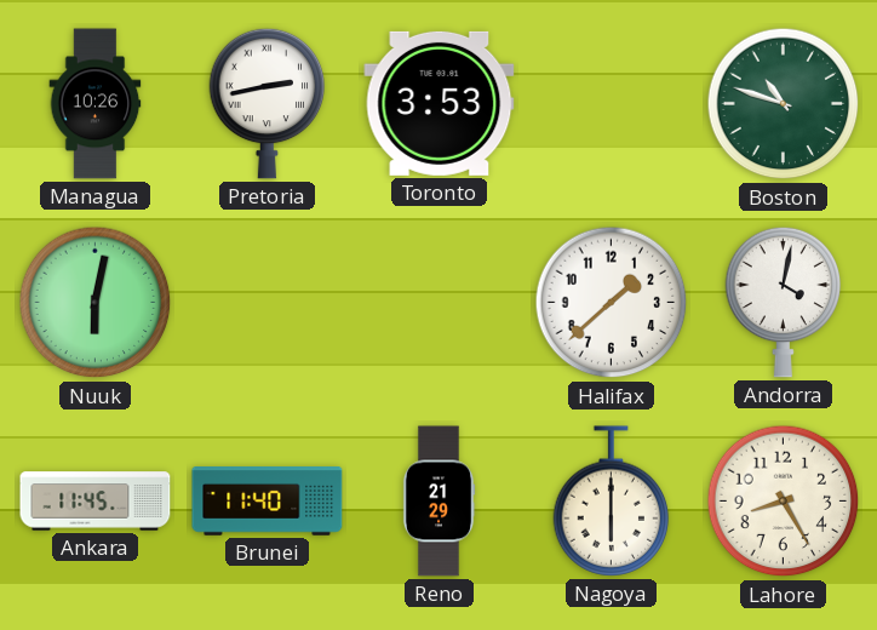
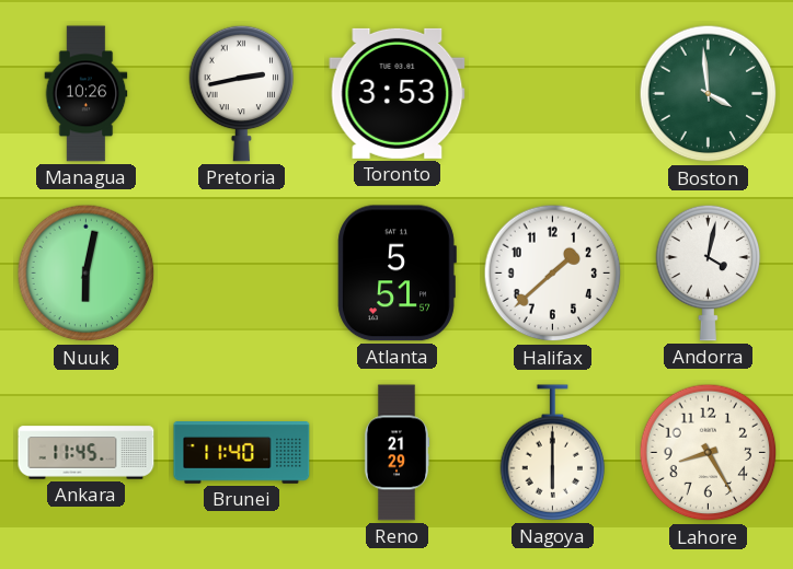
Boston: 10:48 -> 3:59 (709, 94)
Atlanta: none -> 5:51 (396, 274)
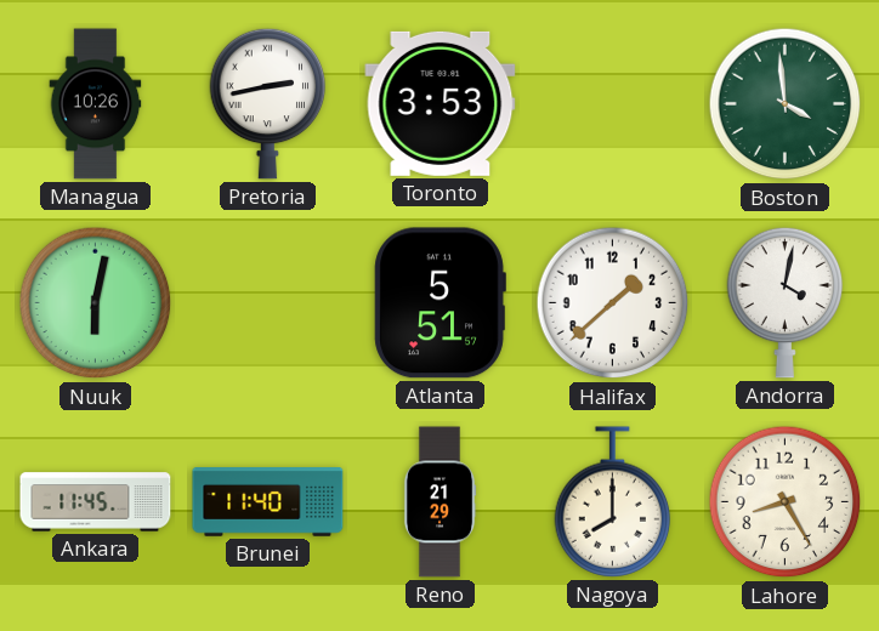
Nagoya: 6:00 -> 8:00 (613, 502)
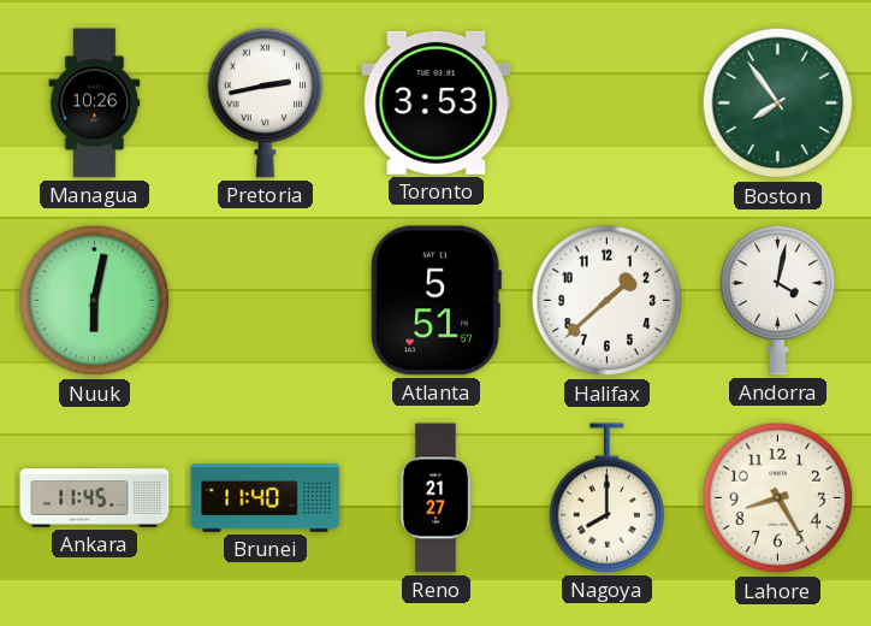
Boston: 3:59 -> 7:54 (778, 104)
Reno: 21:29 -> 21:27 (435, 498)
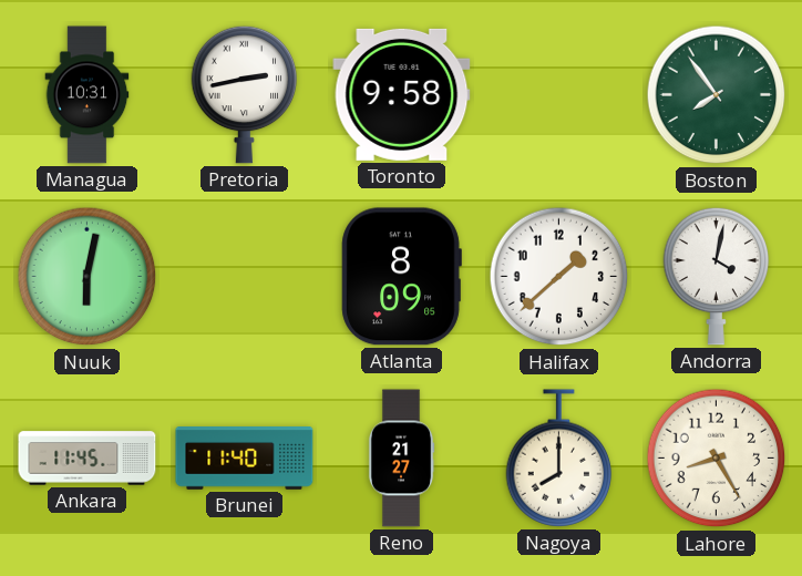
Managua: 10:26 -> 10:31 (88, 95)
Toronto: 3:53 -> 9:58 (402, 94)
Atlanta: 5:51 -> 8:09 (401, 277)
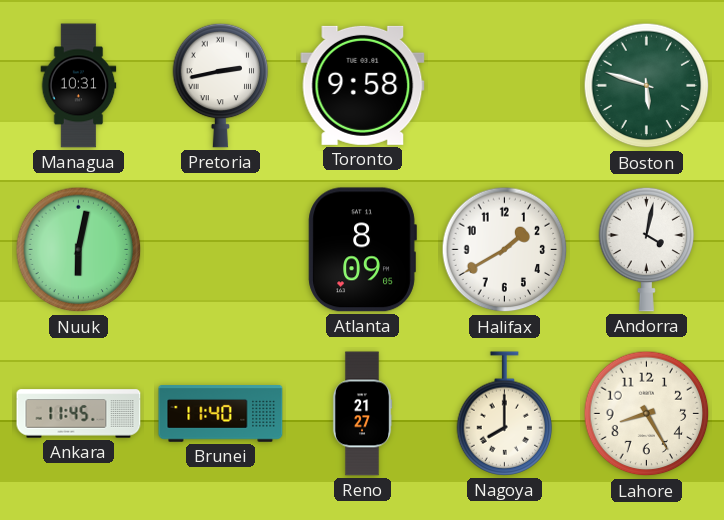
Boston: 7:54 -> 5:48 (647, 86)
Halifax: 1:38 -> 1:40 (505, 250)
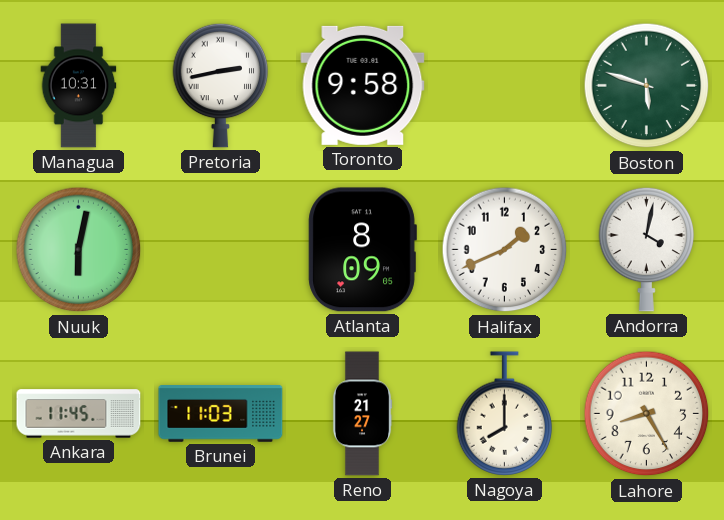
Halifax: 1:40 -> 1:41 (505, 250)
Brunei: 11:40 -> 11:03 (221, 414)
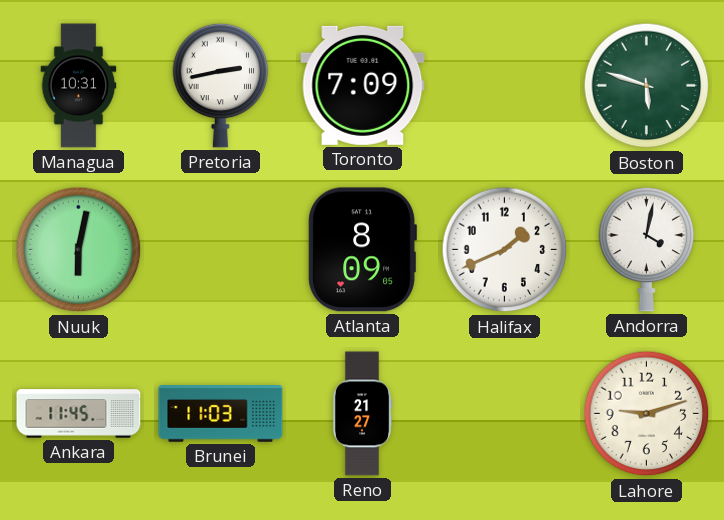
Toronto: 9:58 -> 7:09 (363, 85)
Nagoya: 8:00 -> none (505, 414)
Lahore: 8:25 -> 9:12 (647, 414)
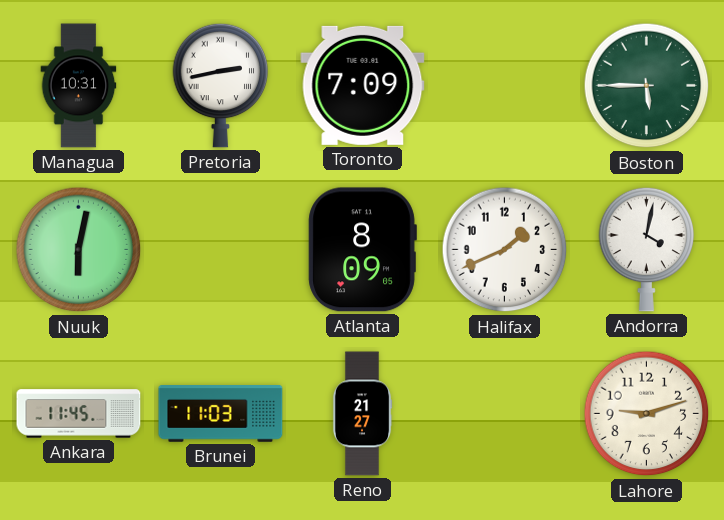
Boston: 5:48 -> 5:45 (647, 86)
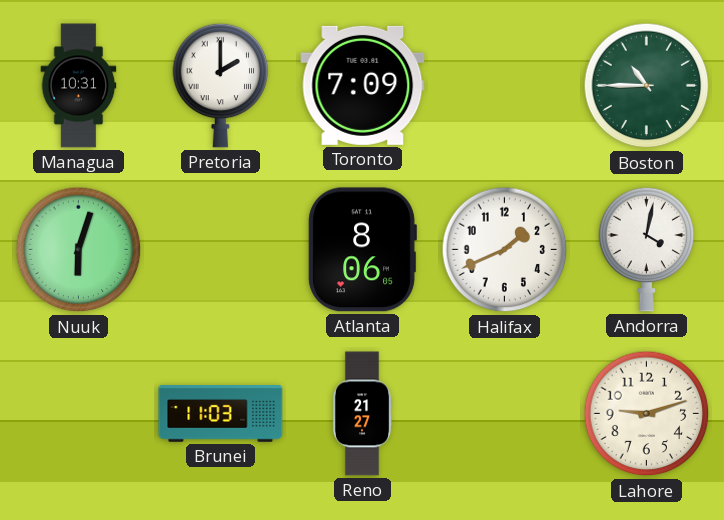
Pretoria: 2:43 -> 2:00 (221, 85)
Boston: 5:45 -> 10:45 (647, 86)
Nuuk: 6:02 -> 6:03 (79, 250)
Atlanta: 8:09 -> 8:06 (362, 250)
Ankara: 11:45 -> none (79, 414)
